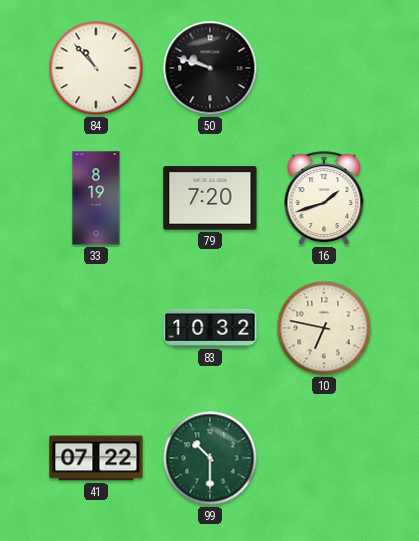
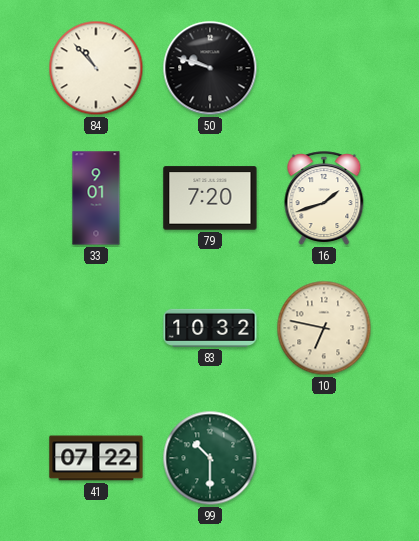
33: 8:19 -> 9:01 (96, 198)
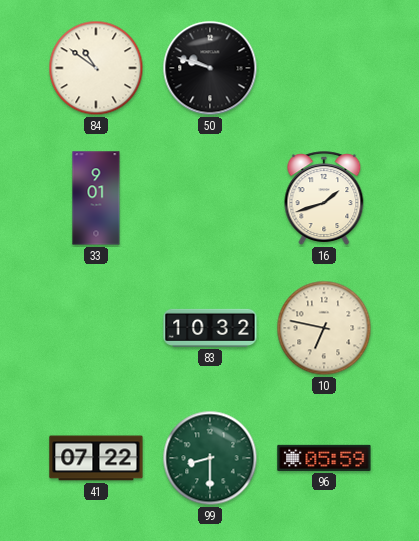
84: 10:53 -> 10:51 (96, 68)
79: 7:20 -> none (210, 198)
99: 10:30 -> 8:30 (210, 458)
96: none -> 05:59 (324, 458)
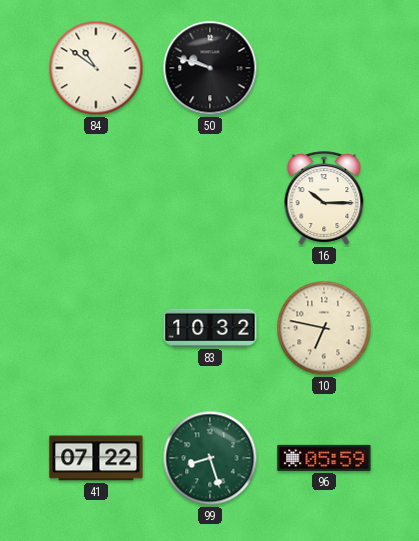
33: 9:01 -> none (96, 198)
16: 1:42 -> 10:15 (324, 198)
99: 8:30 -> 8:27 (210, 458)
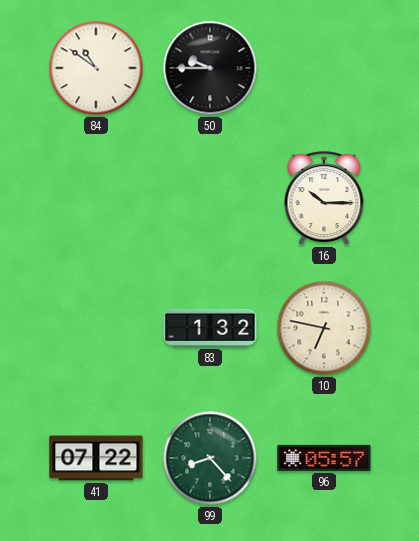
50: 9:48 -> 9:45 (210, 68)
83: 10:32 -> 1:32 (210, 328)
99: 8:27 -> 8:23 (210, 458)
96: 05:59 -> 05:57 (324, 458)
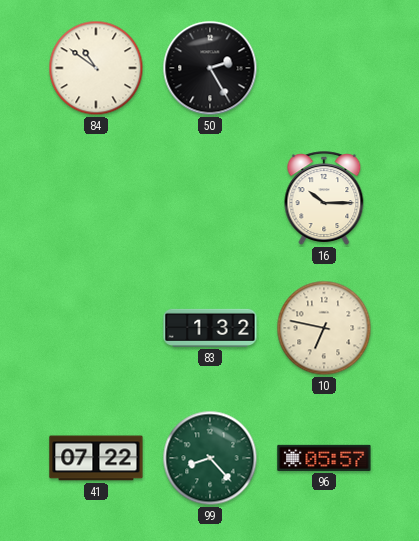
50: 9:45 -> 2:25 (210, 68)
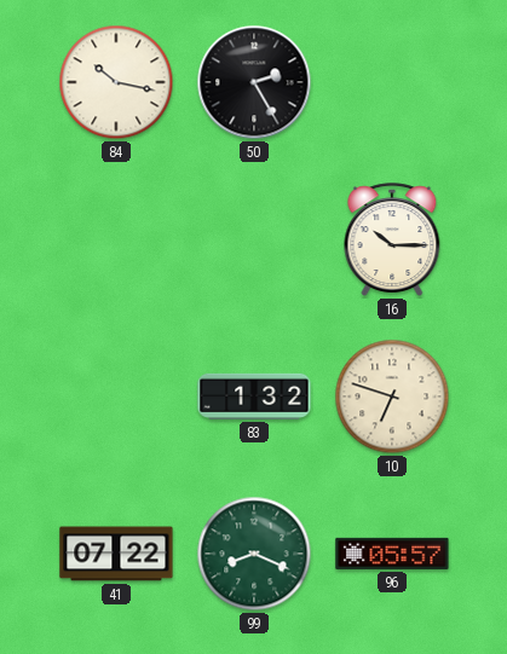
84: 10:51 -> 10:17 (116, 82)
10: 6:47 -> 6:48 (392, 397)
99: 8:23 -> 8:19 (254, 554)
